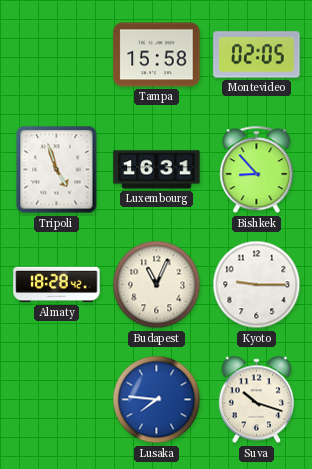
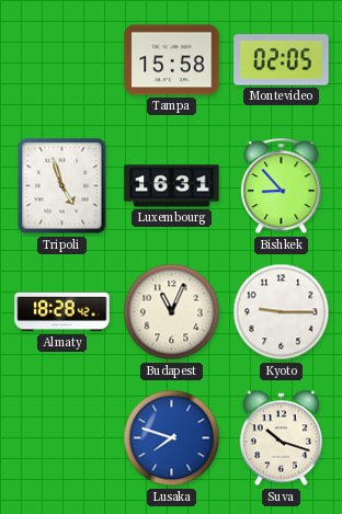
Lusaka: 7:46 -> 7:48 (172, 438)
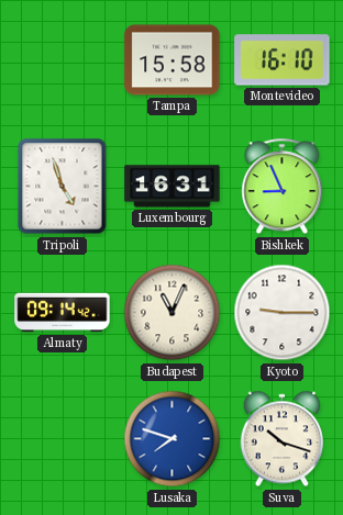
Montevideo: 02:05 -> 16:10 (283, 60)
Bishkek: 8:53 -> 8:56 (283, 187)
Almaty: 18:28 -> 09:14 (63, 313)
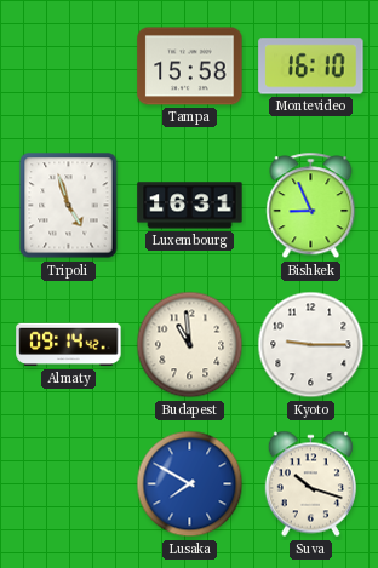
Budapest: 11:04 -> 10:59 (190, 345)
Lusaka: 7:48 -> 7:50 (190, 484)
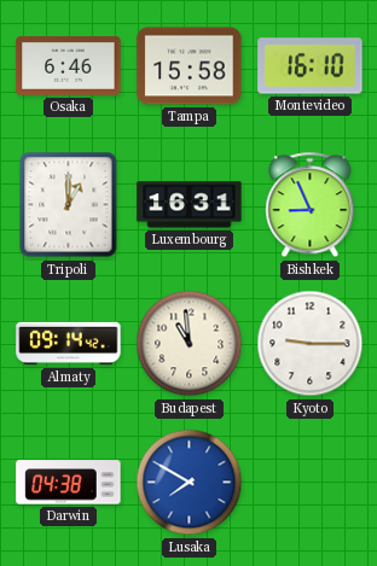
Osaka: none -> 6:46 (69, 66)
Tripoli: 4:57 -> 1:00 (69, 205)
Darwin: none -> 04:38 (69, 483)
Suva: 10:18 -> none (310, 484)
